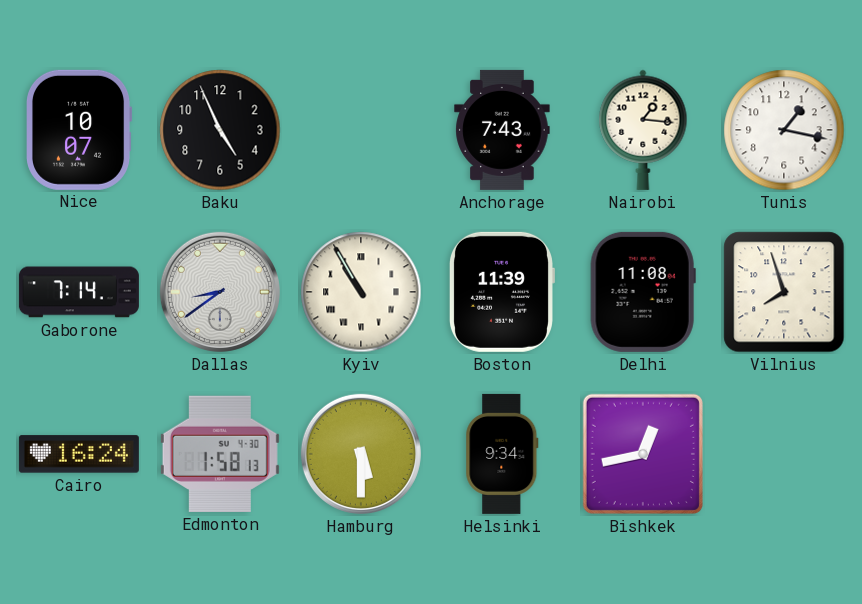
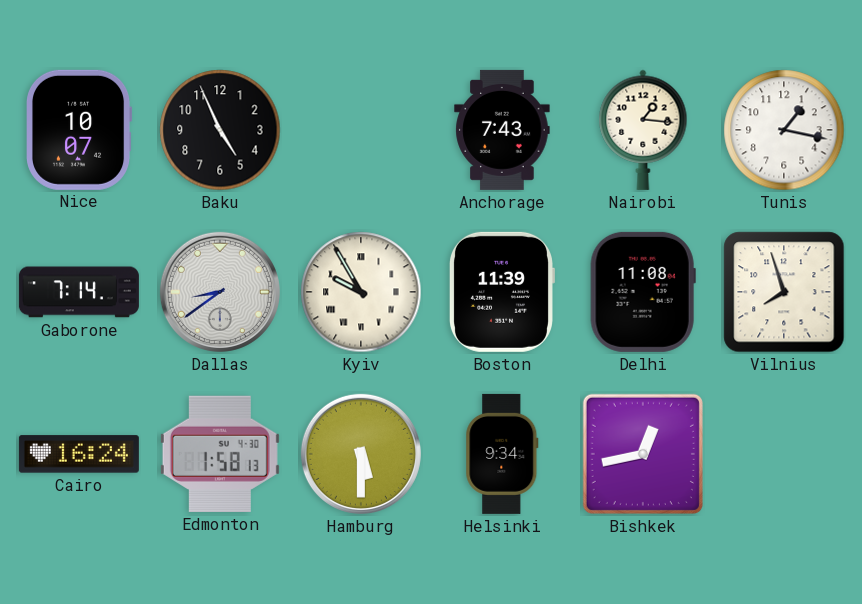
Kyiv: 10:55 -> 9:55 (361, 292)
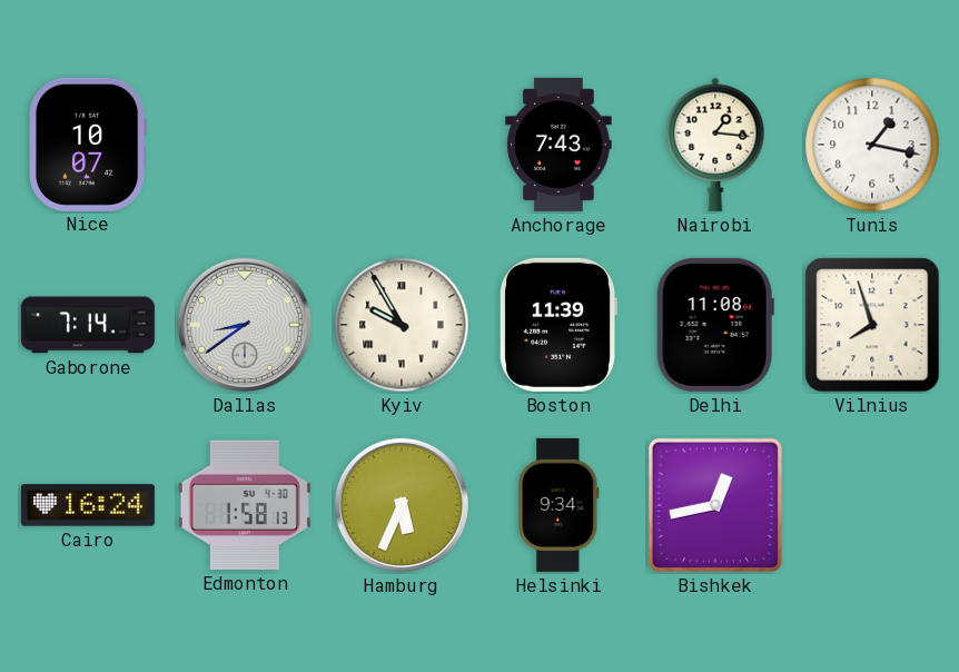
Baku: 4:56 -> none (220, 130)
Hamburg: 5:30 -> 5:34 (402, 505)
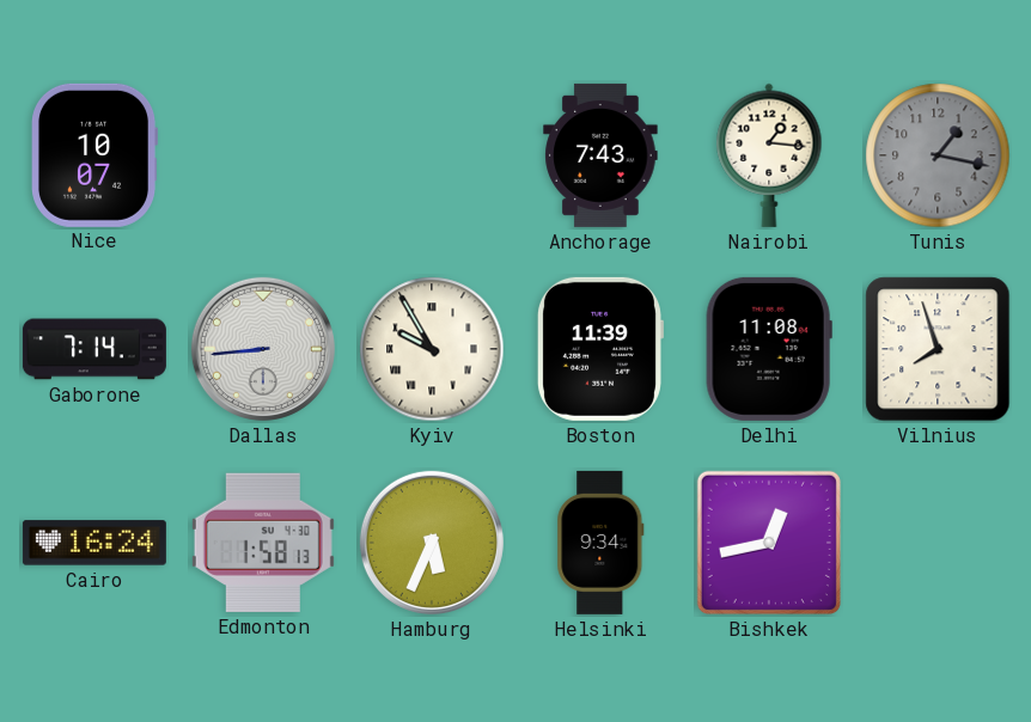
Tunis dial: white -> grey (938, 155)
Dallas: 8:39 -> 8:44 (263, 349)
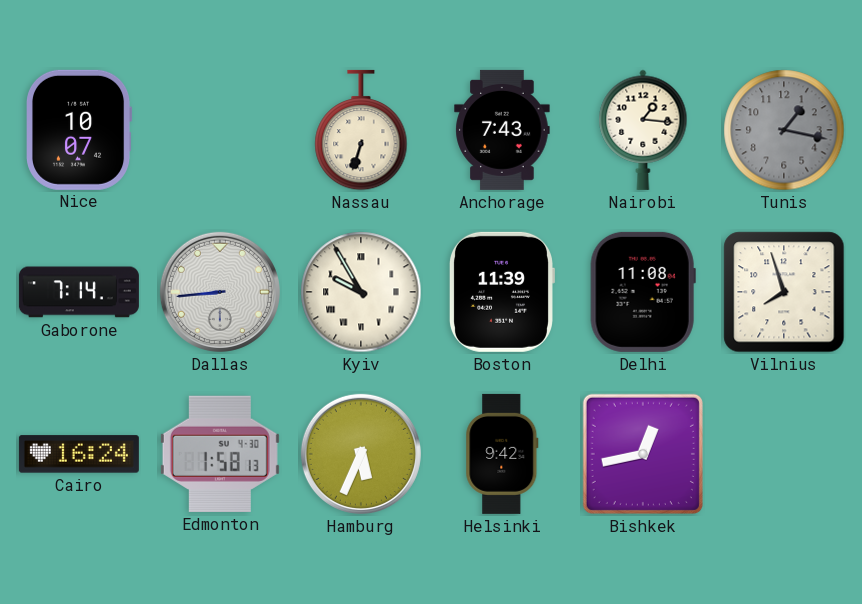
Nassau: none -> 6:33 (361, 130)
Helsinki: 9:34 -> 9:42 (502, 454)
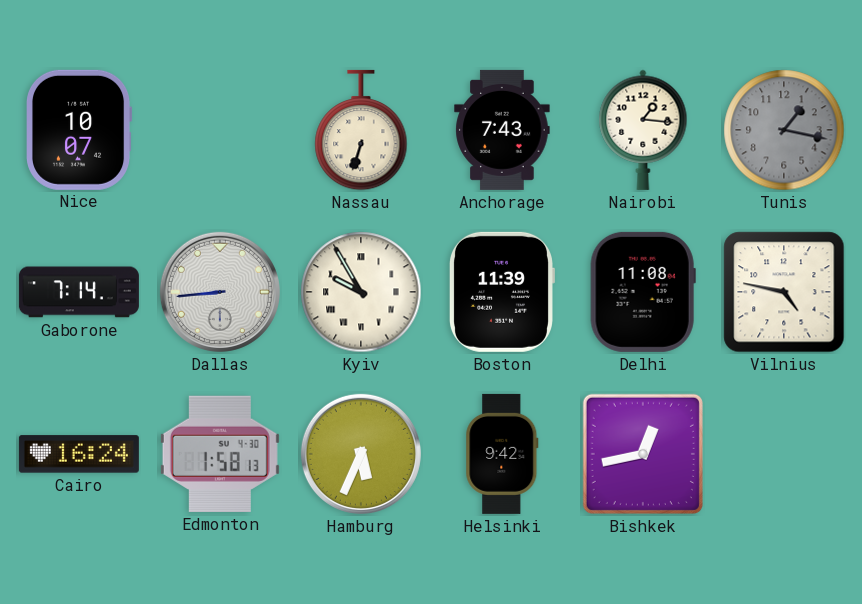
Vilnius: 7:57 -> 4:47 (784, 292)
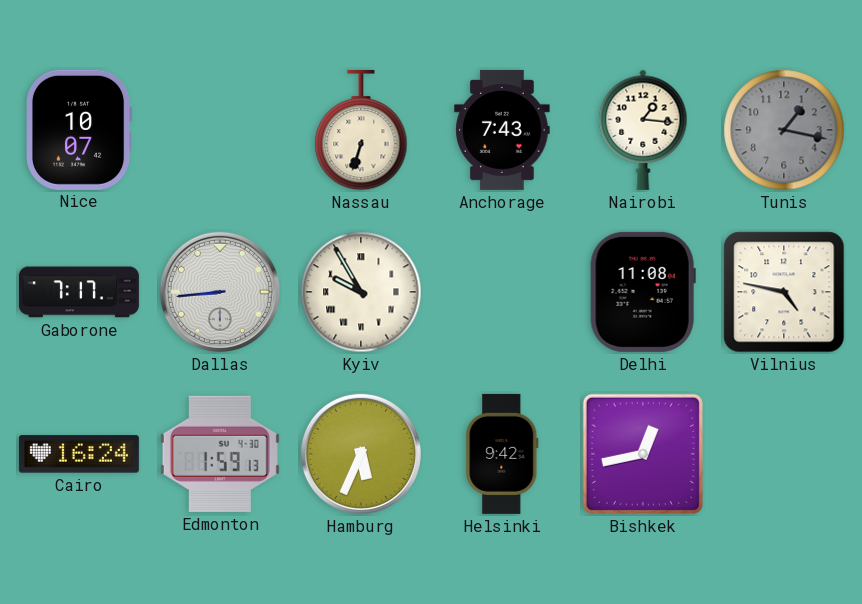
Gaborone: 7:14 -> 7:17 (79, 292)
Boston: 11:39 -> none (501, 292)
Edmonton: 1:58 -> 1:59 (220, 454)
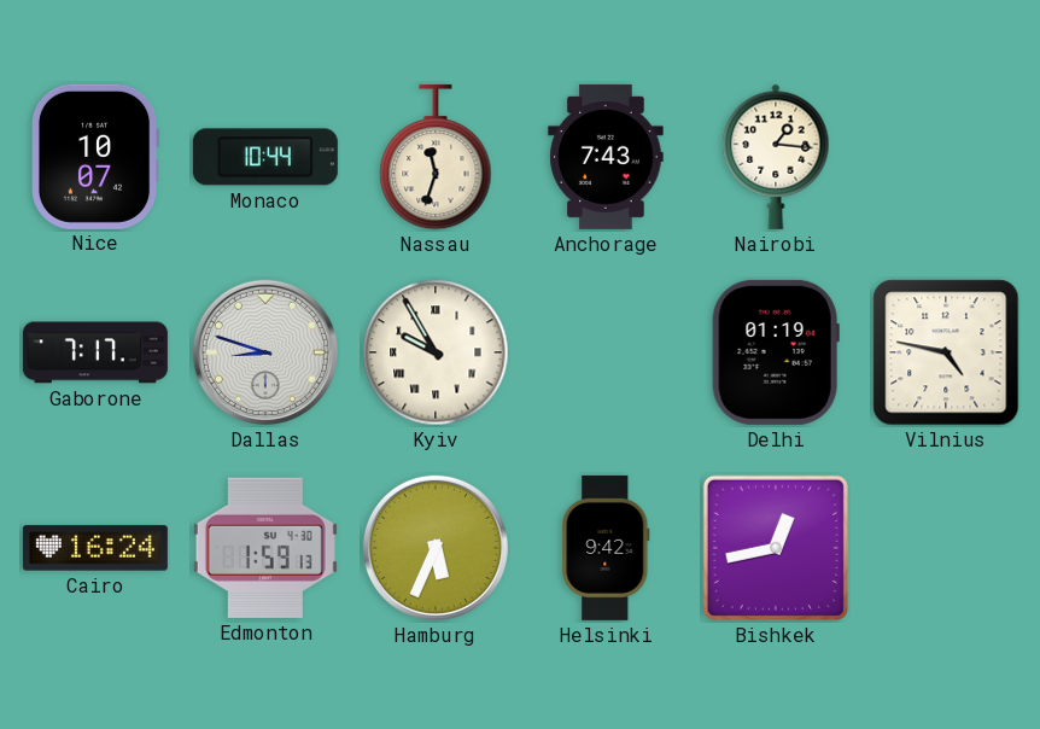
Monaco: none -> 10:44 (265, 157)
Nassau: 6:33 -> 11:33 (436, 157)
Tunis: 1:17 -> none (784, 130)
Dallas: 8:44 -> 8:48 (265, 352)
Delhi: 11:08 -> 01:19 (776, 352)
